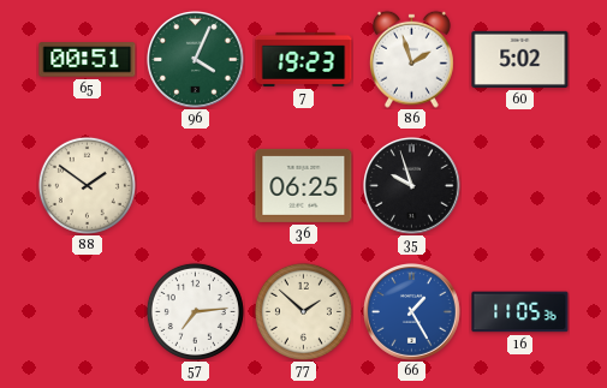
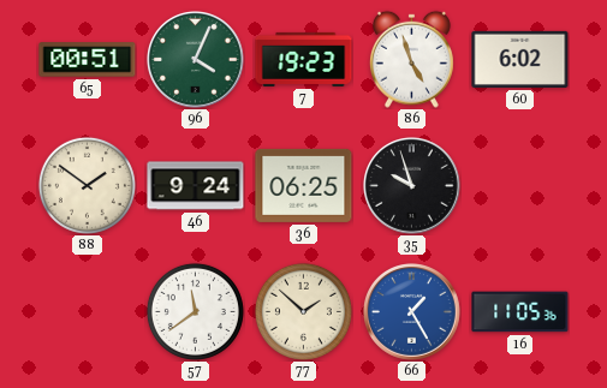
86: 1:57 -> 4:57 (411, 59)
60: 5:02 -> 6:02 (520, 59)
46: none -> 9:24 (196, 186)
57: 7:14 -> 11:39 (195, 311)
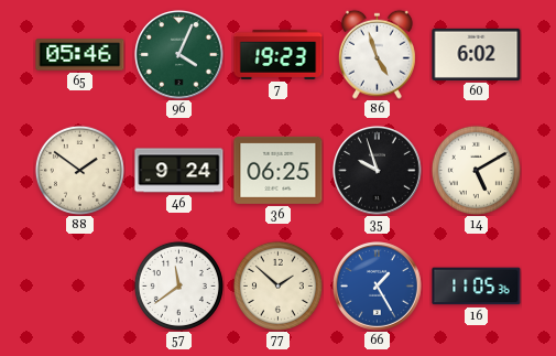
65: 00:51 -> 05:46 (80, 55)
14: none -> 5:10 (476, 170)
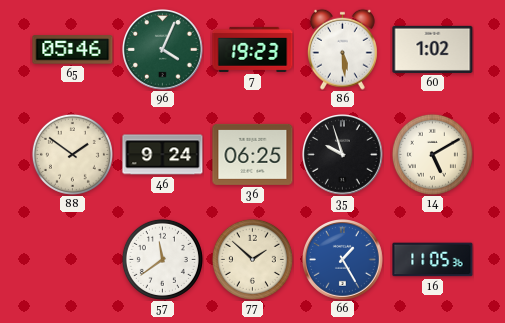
86: 4:57 -> 5:29 (342, 49)
60: 6:02 -> 1:02 (433, 49)
